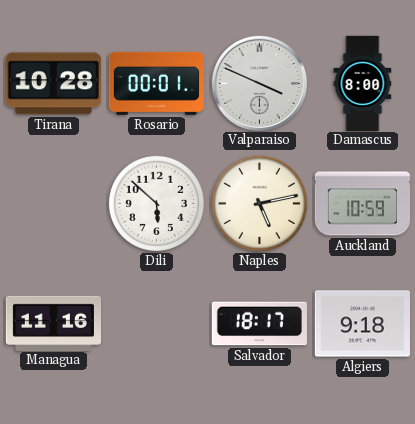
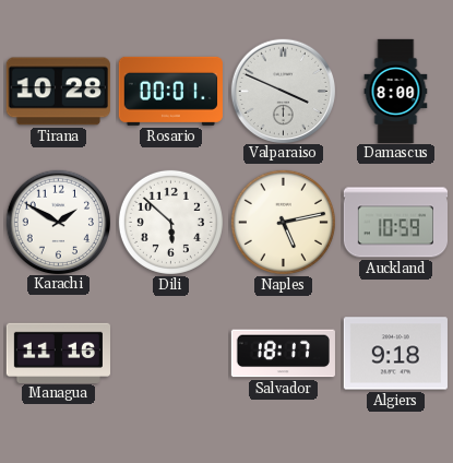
Karachi: none -> 1:50 (58, 222)
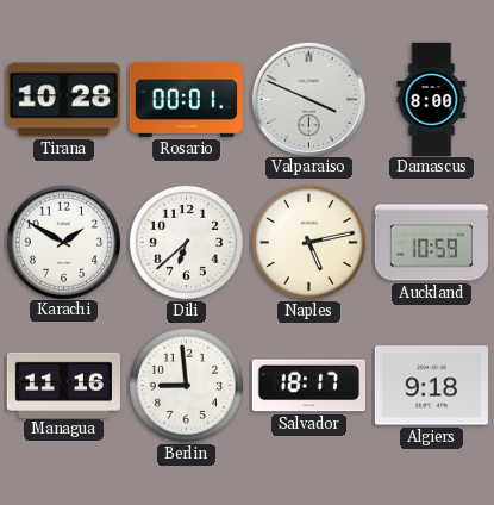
Dili: 5:52 -> 6:38 (186, 242)
Berlin: none -> 8:59 (186, 385)
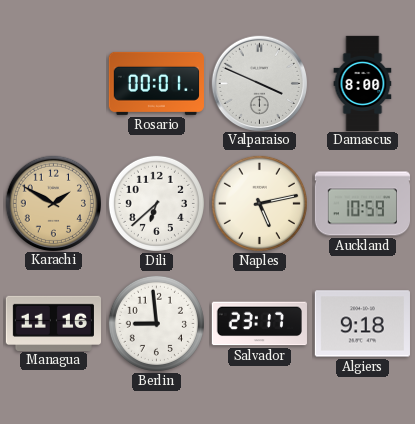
Tirana: 10:28 -> none (63, 100)
Karachi dial: white -> champagne (53, 203)
Salvador: 18:17 -> 23:17 (259, 324)
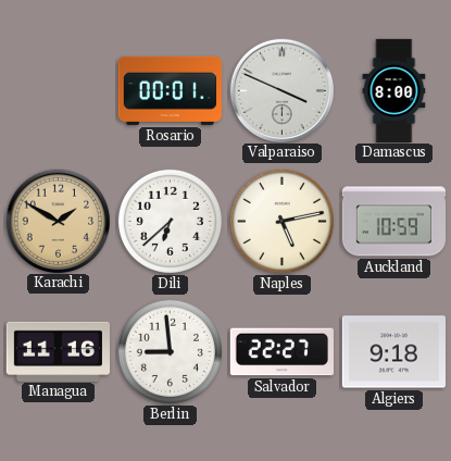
Salvador: 23:17 -> 22:27 (281, 352)
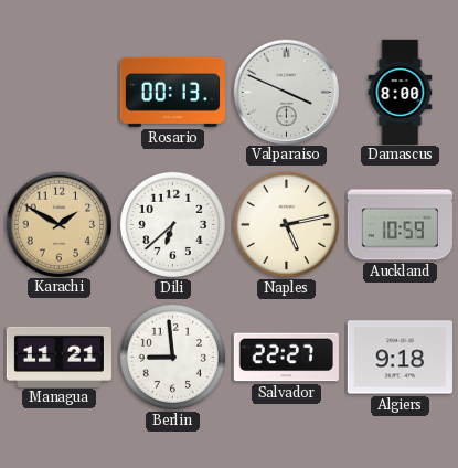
Rosario: 00:01 -> 00:13 (172, 92)
Managua: 11:16 -> 11:21 (58, 357)
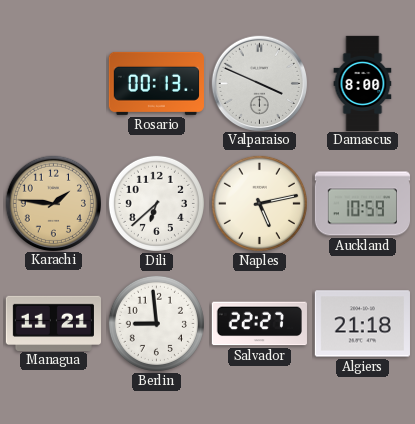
Karachi: 1:50 -> 1:46 (53, 203)
Algiers: 9:18 -> 21:18 (362, 324)
